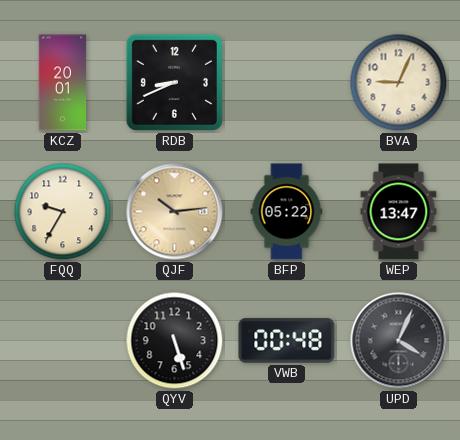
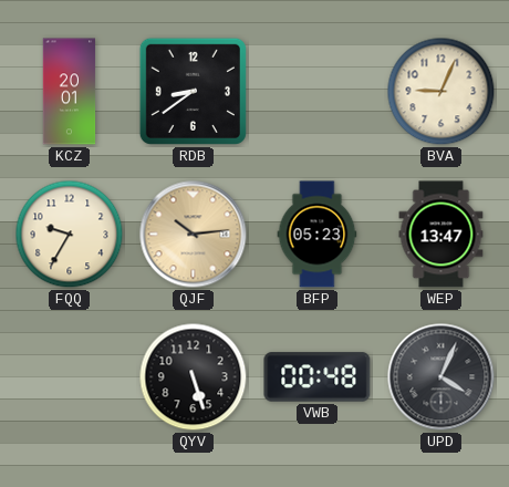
RDB: 8:41 -> 8:39 (193, 91)
BFP: 05:22 -> 05:23 (318, 235)
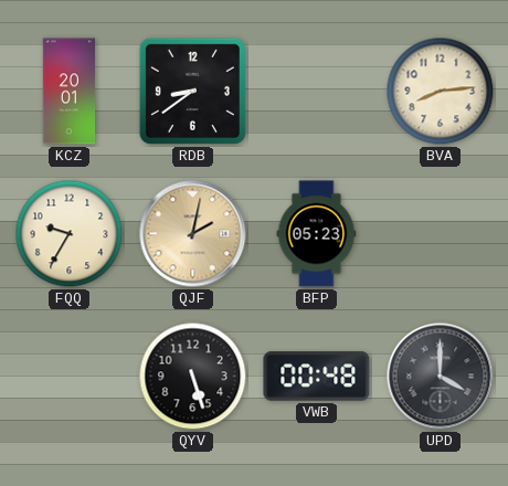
BVA: 9:04 -> 8:14 (441, 92)
QJF: 10:14 -> 2:02 (193, 234)
WEP: 13:47 -> none (442, 235)
UPD: 4:04 -> 4:00 (441, 377)
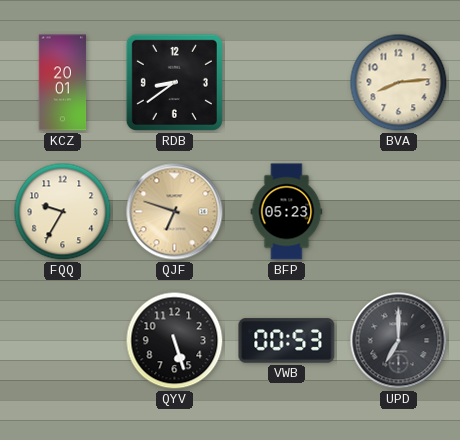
QJF: 2:02 -> 6:48 (175, 212)
VWB: 00:48 -> 00:53 (287, 341)
UPD: 4:00 -> 7:00 (399, 341)
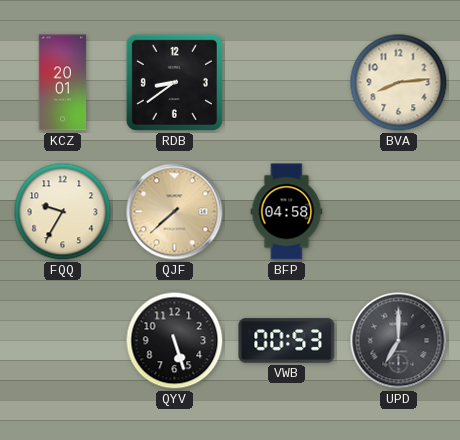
QJF: 6:48 -> 7:38 (175, 212)
BFP: 05:23 -> 04:58 (287, 212)
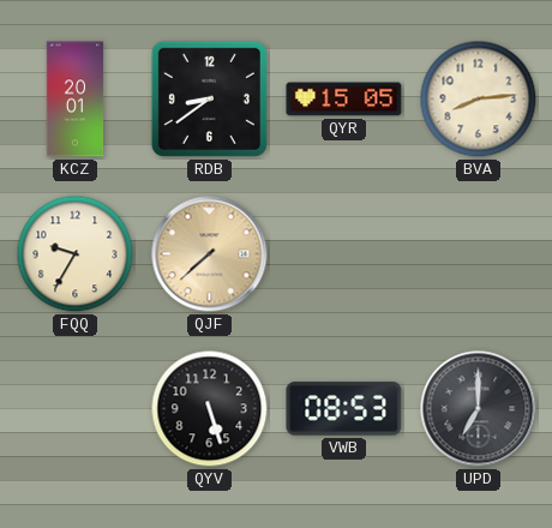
QYR: none -> 15:05 (344, 100)
BFP: 04:58 -> none (287, 212)
VWB: 00:53 -> 08:53 (344, 409)
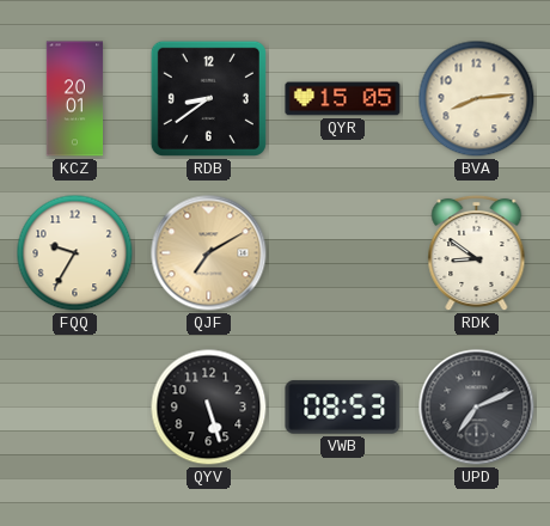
QJF: 7:38 -> 7:10 (209, 253)
RDK: none -> 8:51 (477, 253)
UPD: 7:00 -> 7:11 (477, 408)
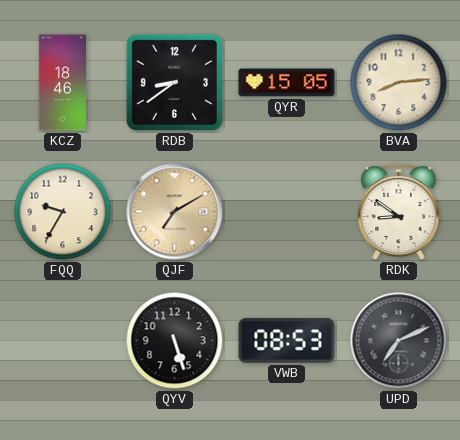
KCZ: 20:01 -> 18:46 (63, 83)
